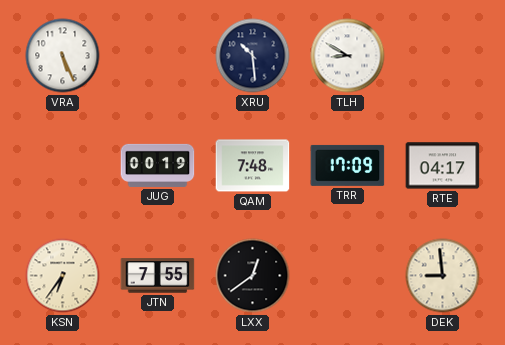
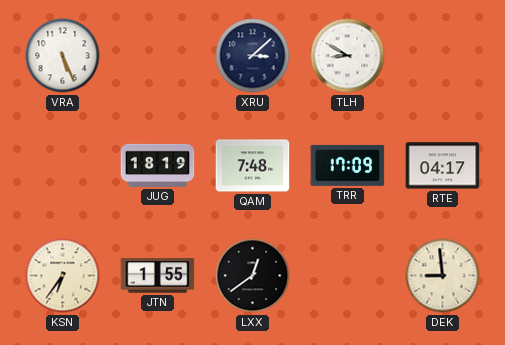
XRU: 10:29 -> 3:08 (253, 56)
JUG: 00:19 -> 18:19 (158, 165)
JTN: 7:55 -> 1:55 (158, 276)
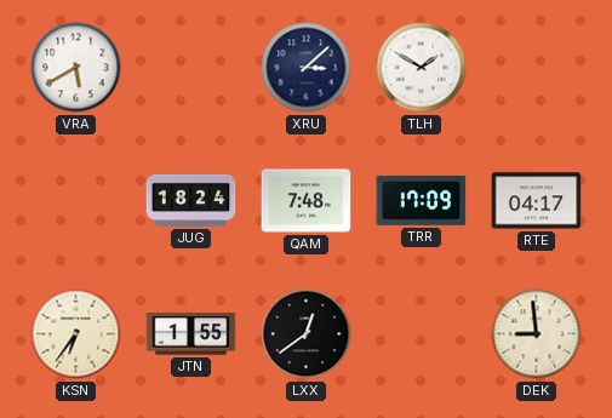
VRA: 5:26 -> 5:40 (76, 68)
TLH: 8:50 -> 1:50 (422, 68)
JUG: 18:19 -> 18:24 (191, 200)
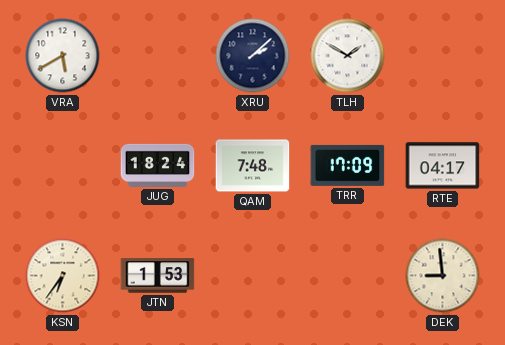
XRU: 3:08 -> 2:08 (253, 56)
JTN: 1:55 -> 1:53 (158, 276)
LXX: 12:39 -> none (307, 334)
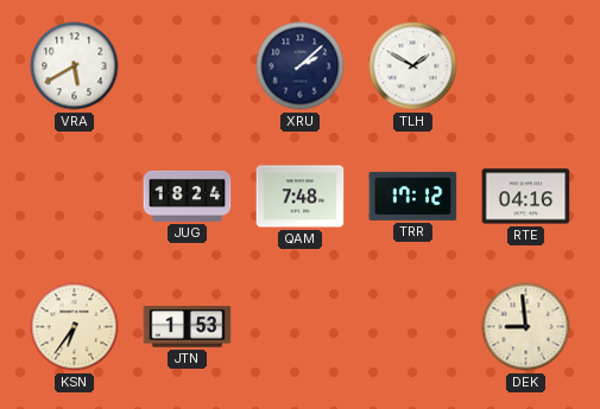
TRR: 17:09 -> 17:12 (413, 196)
RTE: 04:17 -> 04:16 (526, 197)
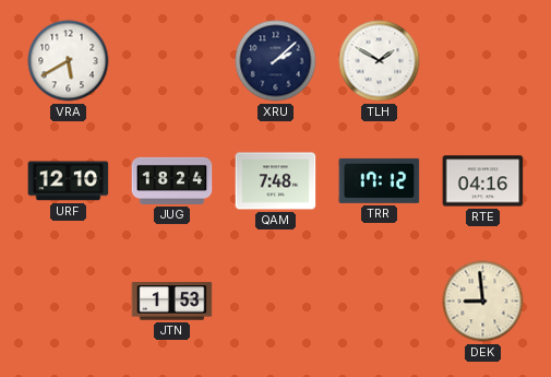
URF: none -> 12:10 (69, 181)
KSN: 6:36 -> none (75, 327)
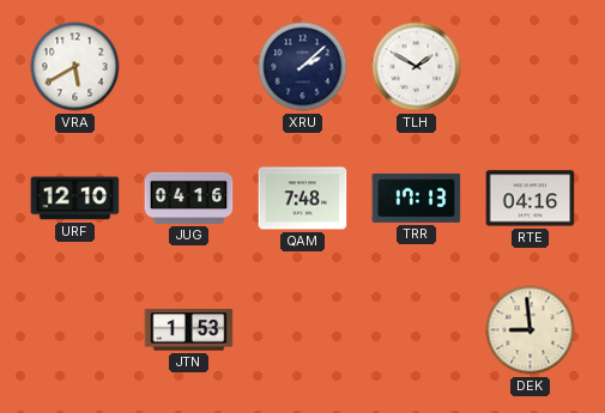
JUG: 18:24 -> 04:16 (189, 198)
TRR: 17:12 -> 17:13 (417, 198)
